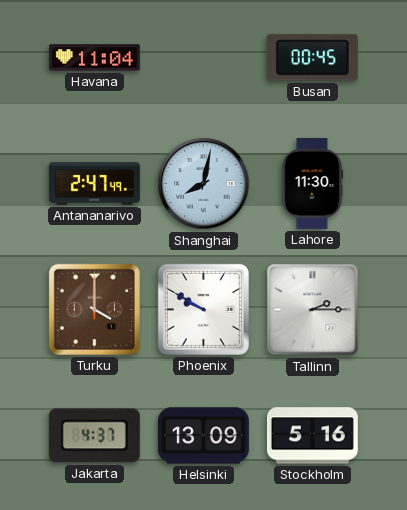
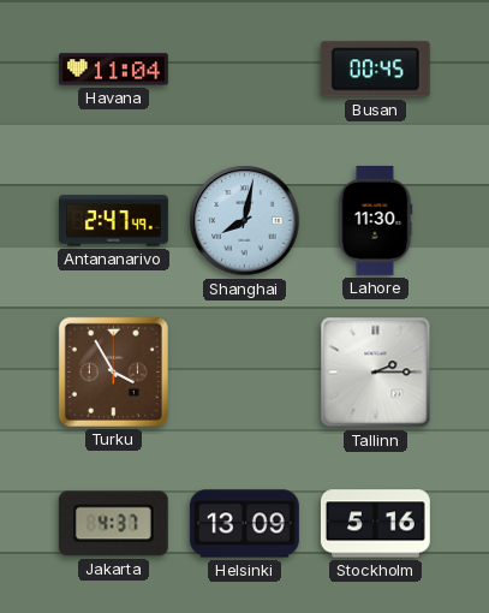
Turku: 4:00 -> 3:55 (113, 371)
Phoenix: 9:50 -> none (203, 309)
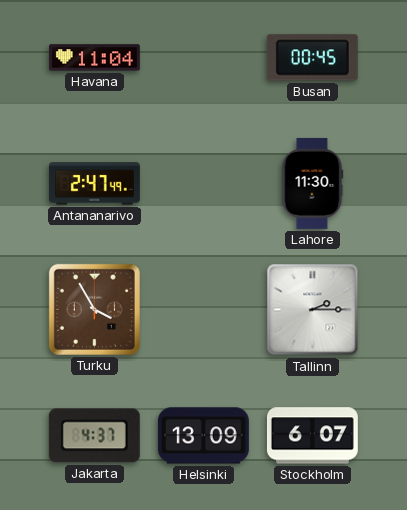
Shanghai: 8:02 -> none (245, 221)
Stockholm: 5:16 -> 6:07 (312, 436)
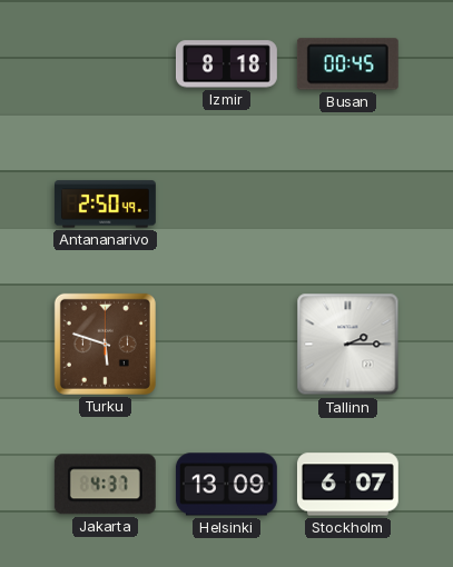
Havana: 11:04 -> none (94, 58)
Izmir: none -> 8:18 (226, 64)
Antananarivo: 2:47 -> 2:50 (105, 205)
Lahore: 11:30 -> none (312, 183)
Turku: 3:55 -> 5:48 (105, 344)
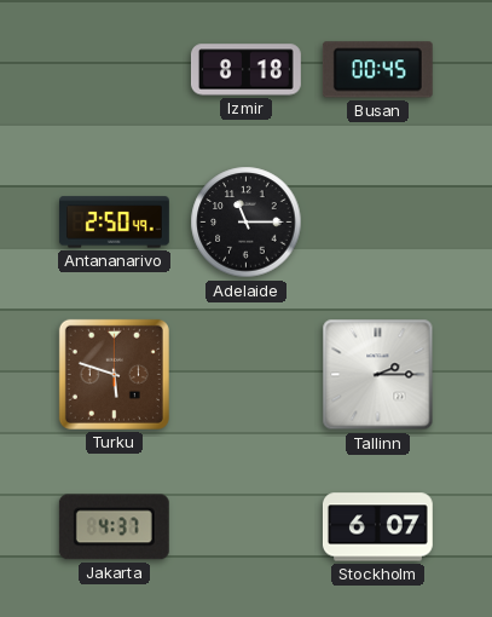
Adelaide: none -> 11:15 (247, 223)
Helsinki: 13:09 -> none (226, 485)
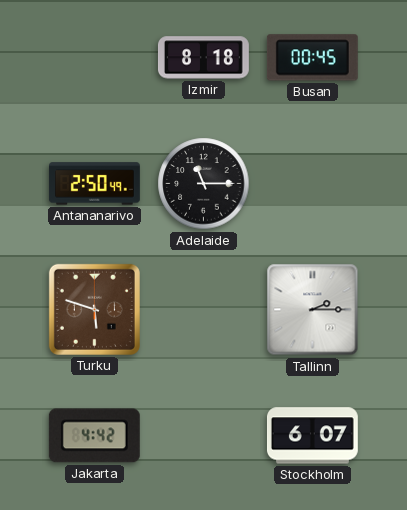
Jakarta: 4:37 -> 4:42 (94, 436)
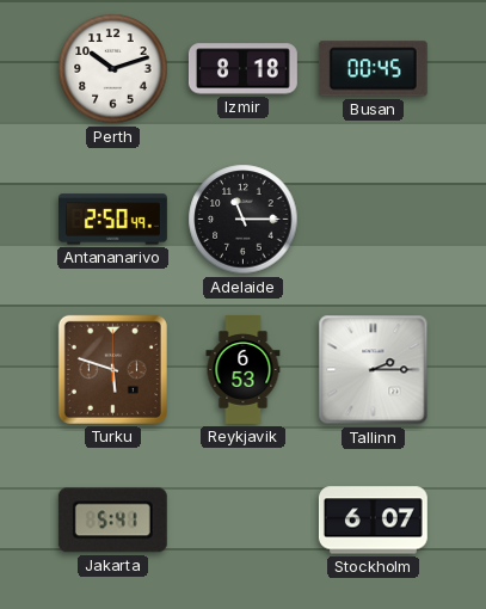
Perth: none -> 10:12 (113, 69)
Reykjavik: none -> 6:53 (244, 370)
Jakarta: 4:42 -> 5:41 (112, 521)
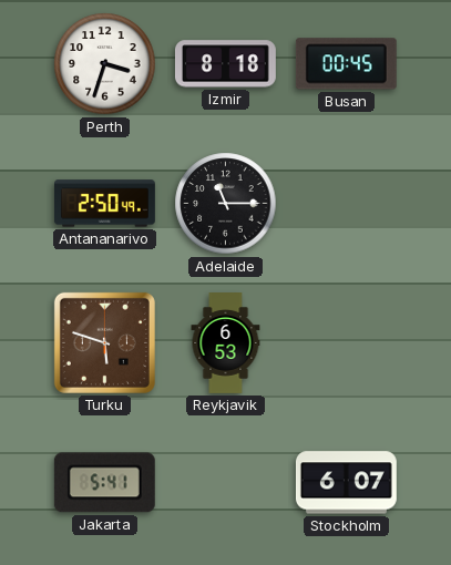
Perth: 10:12 -> 3:33 (105, 64)
Tallinn: 2:15 -> none (374, 370)
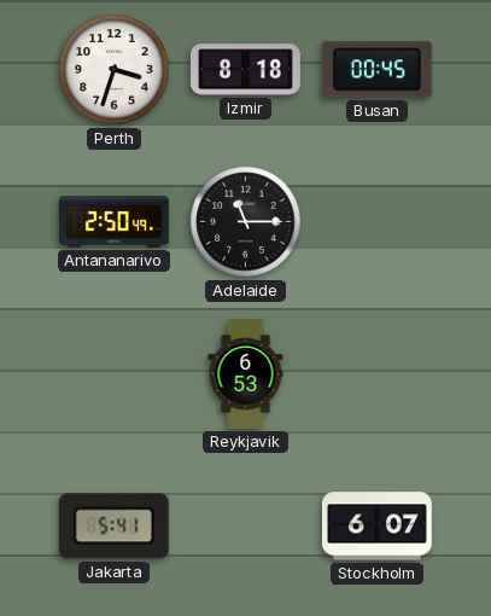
Turku: 5:48 -> none (104, 342)
